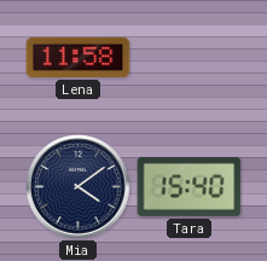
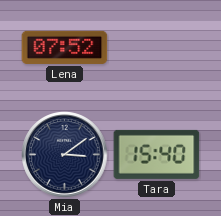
Lena: 11:58 -> 07:52 (65, 47)
Mia: 4:09 -> 3:09 (65, 155)
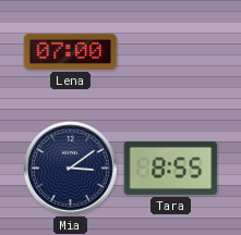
Lena: 07:52 -> 07:00 (71, 51)
Tara: 15:40 -> 8:55 (171, 168)
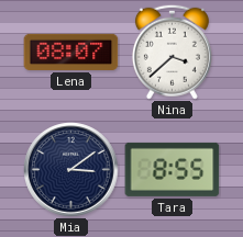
Lena: 07:00 -> 08:07 (71, 52)
Nina: none -> 3:38 (172, 52)
